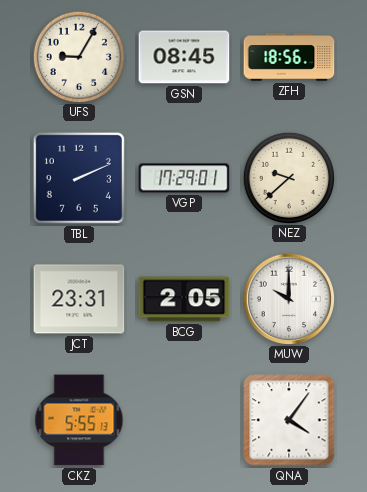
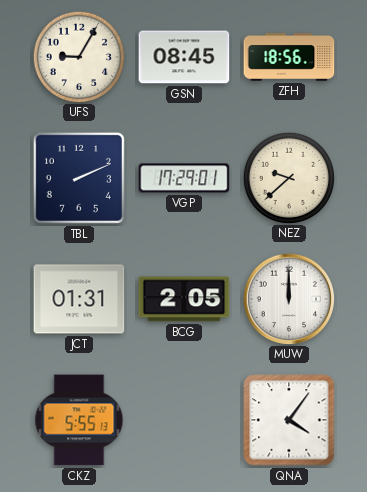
JCT: 23:31 -> 01:31 (79, 299)
MUW: 10:00 -> 12:00 (288, 298)
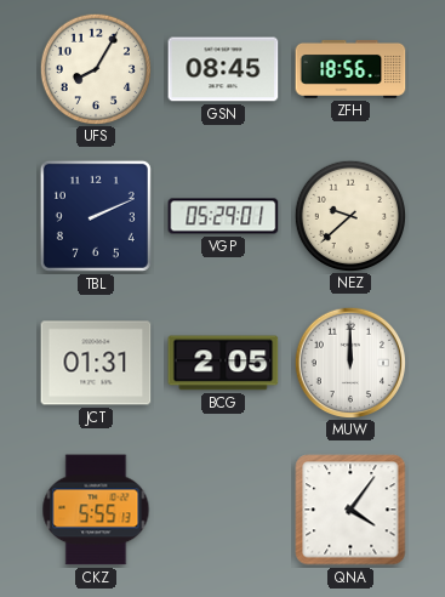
UFS: 9:05 -> 8:05 (95, 68)
VGP: 17:29 -> 05:29 (223, 216)
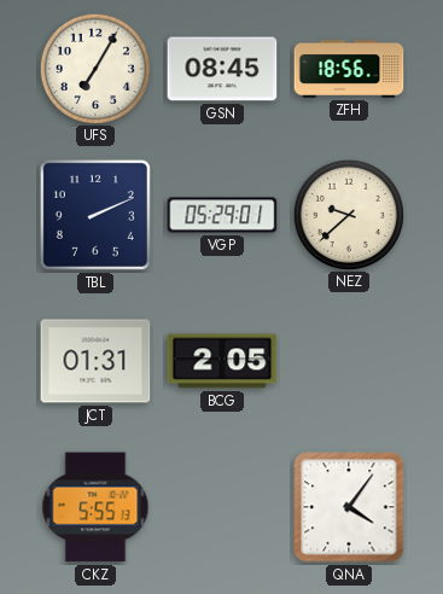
UFS: 8:05 -> 7:05 (94, 68)
MUW: 12:00 -> none (349, 362)
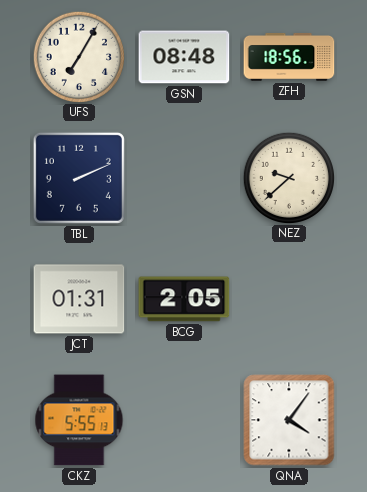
GSN: 08:45 -> 08:48 (184, 57)
VGP: 05:29 -> none (222, 215)
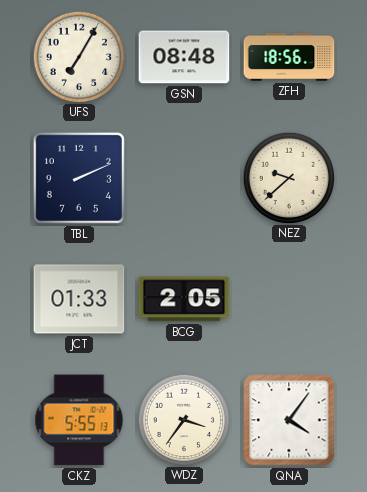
JCT: 01:31 -> 01:33 (79, 299)
WDZ: none -> 3:36 (183, 419)
